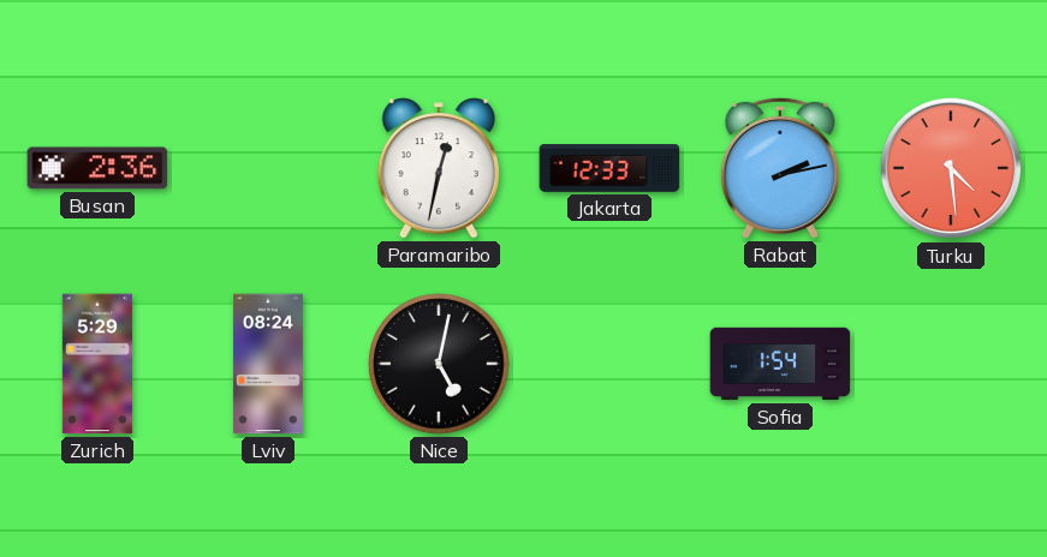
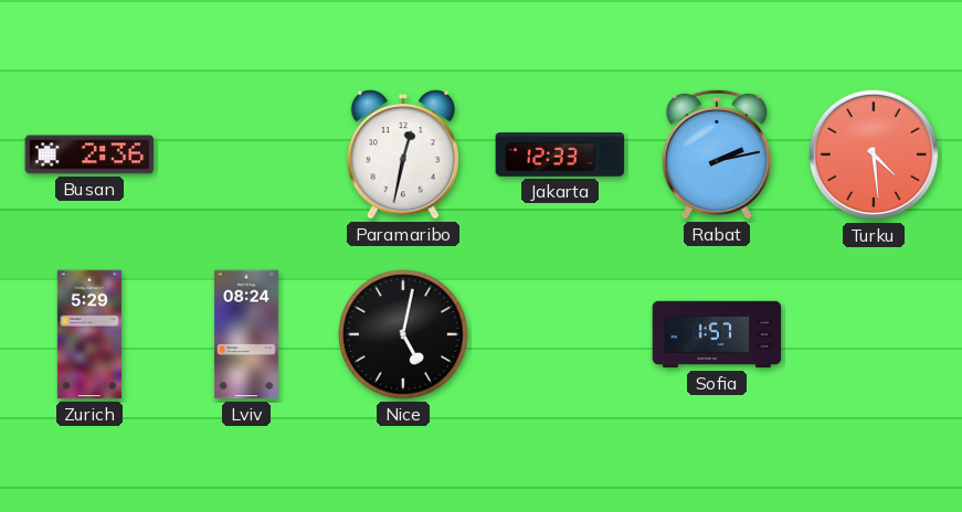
Sofia: 1:54 -> 1:57 (717, 334)
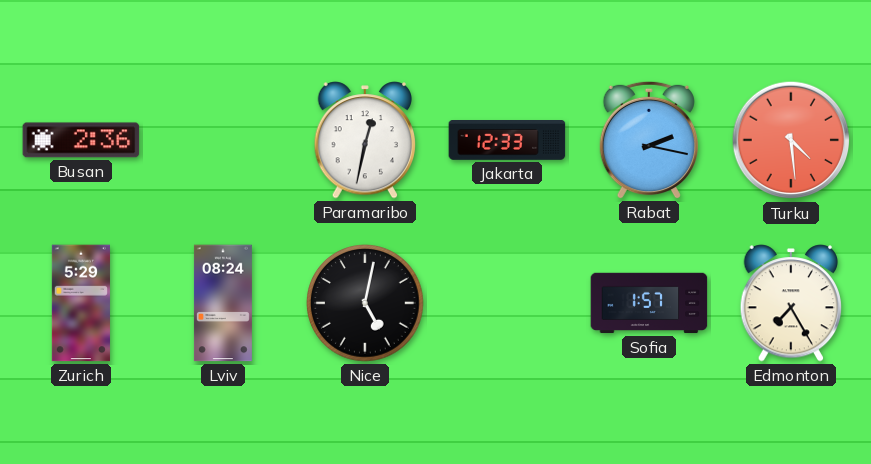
Rabat: 2:13 -> 2:17 (649, 140)
Edmonton: none -> 7:25 (791, 303)
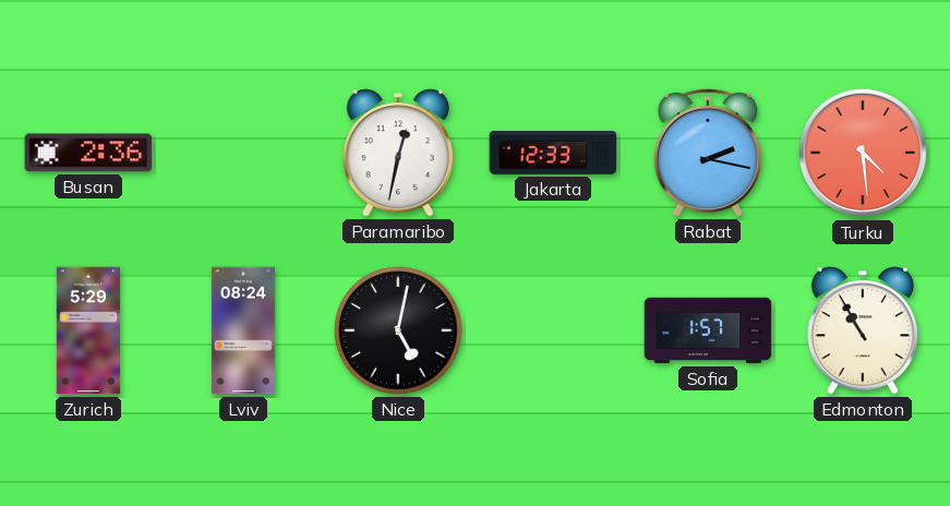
Edmonton: 7:25 -> 10:55 (863, 330)
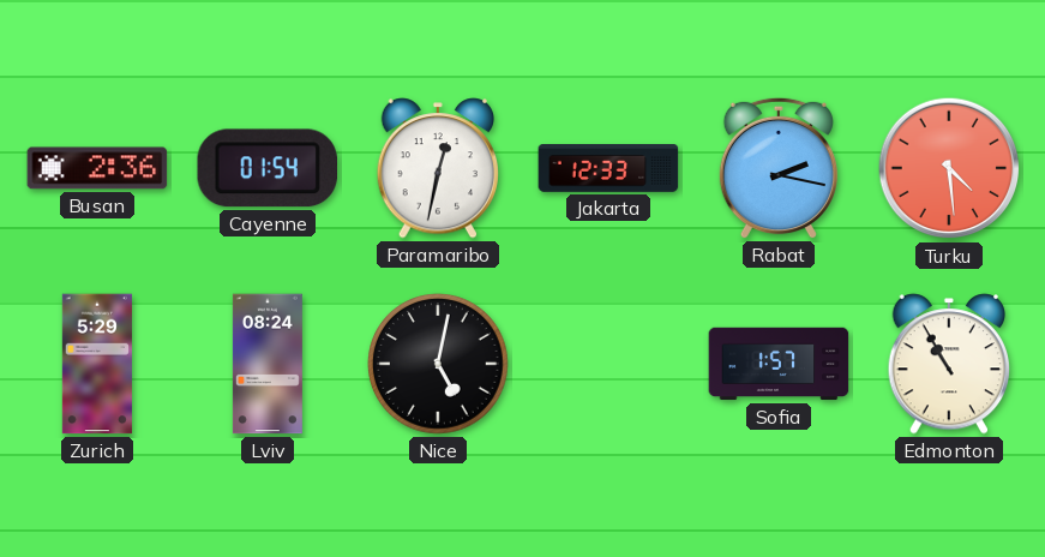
Cayenne: none -> 01:54 (266, 168)
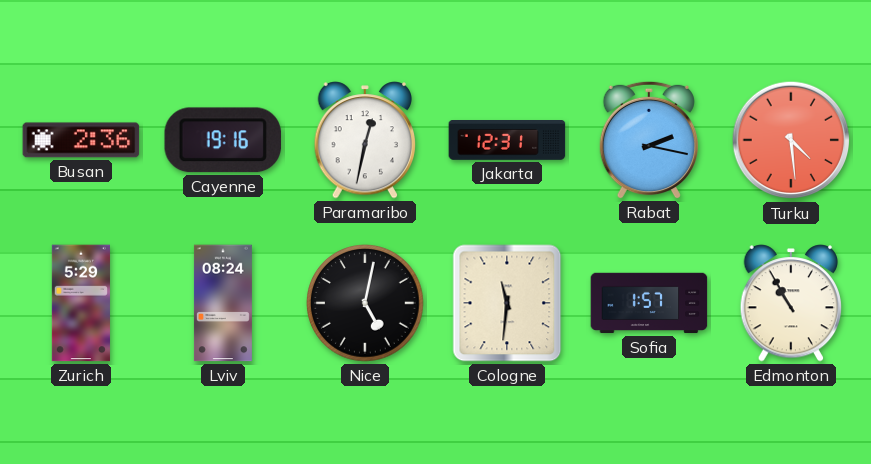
Cayenne: 01:54 -> 19:16 (222, 140)
Jakarta: 12:33 -> 12:31 (507, 141)
Cologne: none -> 11:31 (507, 303)
